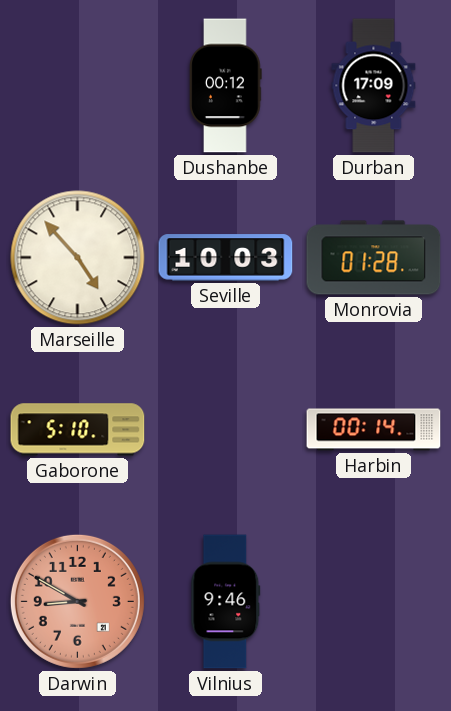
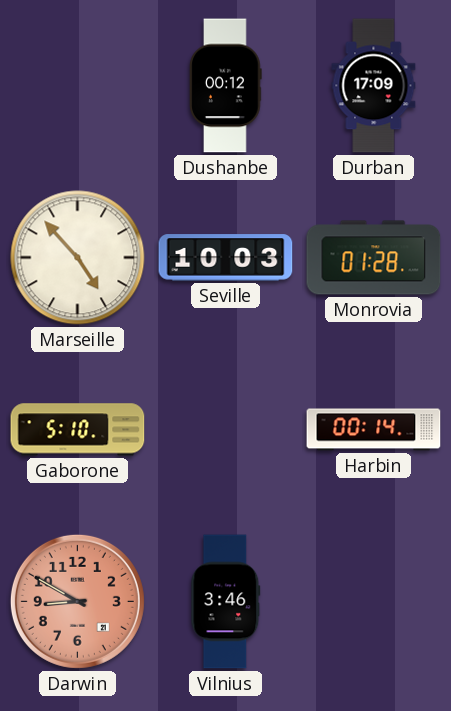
Vilnius: 9:46 -> 3:46 (226, 602)
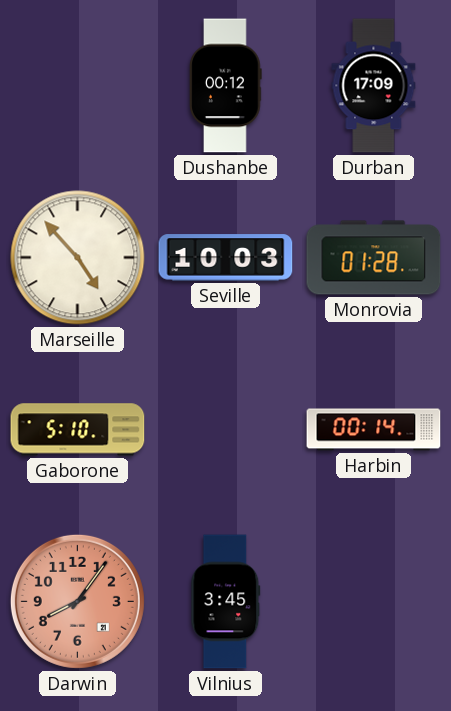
Darwin: 8:50 -> 8:06 (77, 601)
Vilnius: 3:46 -> 3:45 (226, 602)
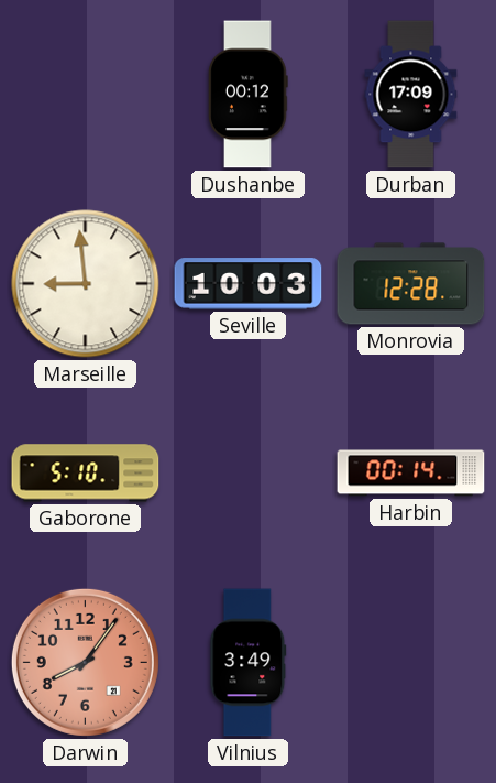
Marseille: 4:53 -> 8:59 (86, 284)
Monrovia: 01:28 -> 12:28 (411, 284)
Vilnius: 3:45 -> 3:49 (249, 663)
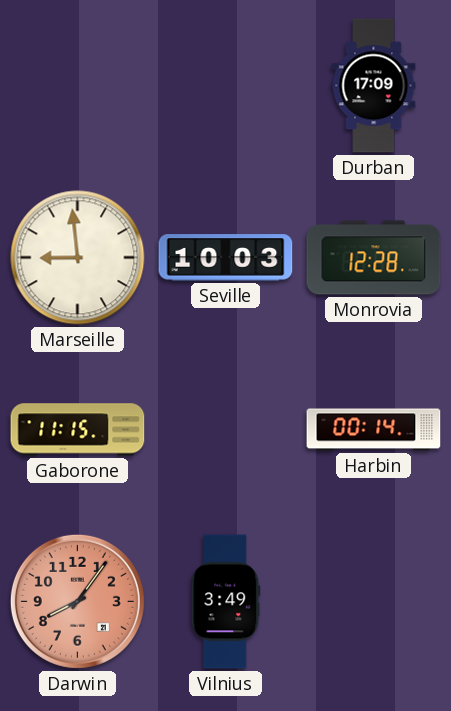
Dushanbe: 00:12 -> none (249, 95)
Gaborone: 5:10 -> 11:15 (78, 430)
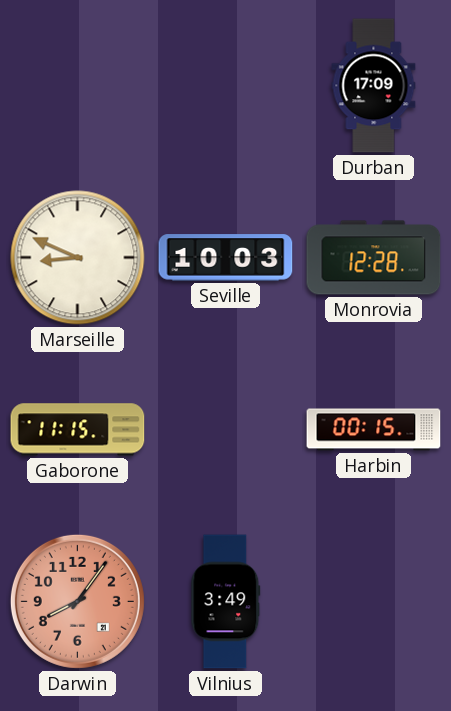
Marseille: 8:59 -> 8:49 (78, 258)
Harbin: 00:14 -> 00:15 (374, 430)
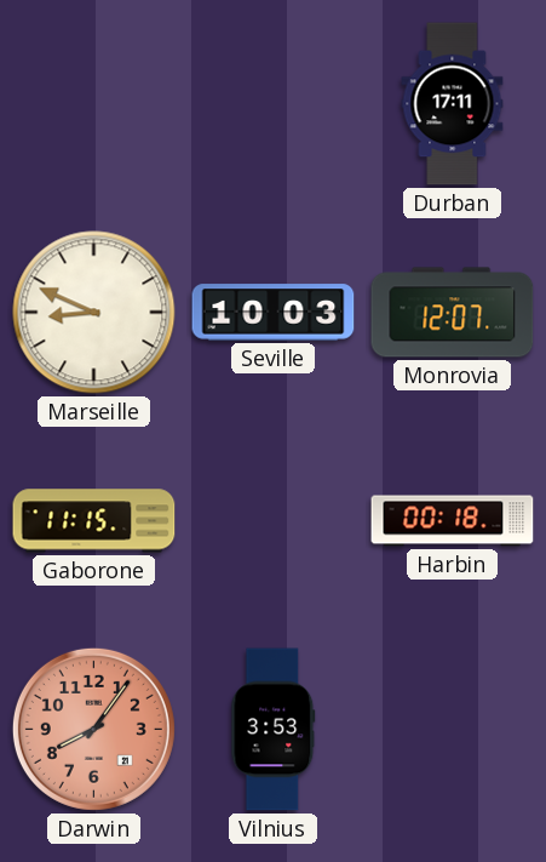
Durban: 17:09 -> 17:11 (453, 104)
Monrovia: 12:28 -> 12:07 (453, 313)
Harbin: 00:15 -> 00:18 (453, 521)
Vilnius: 3:49 -> 3:53 (274, 730)
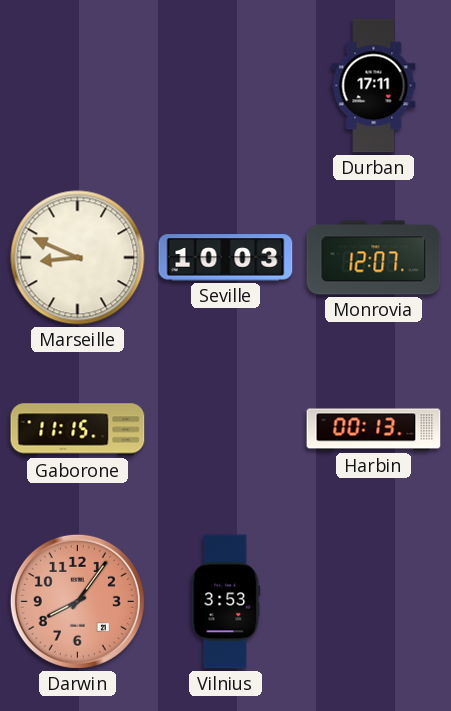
Harbin: 00:18 -> 00:13 (374, 430)
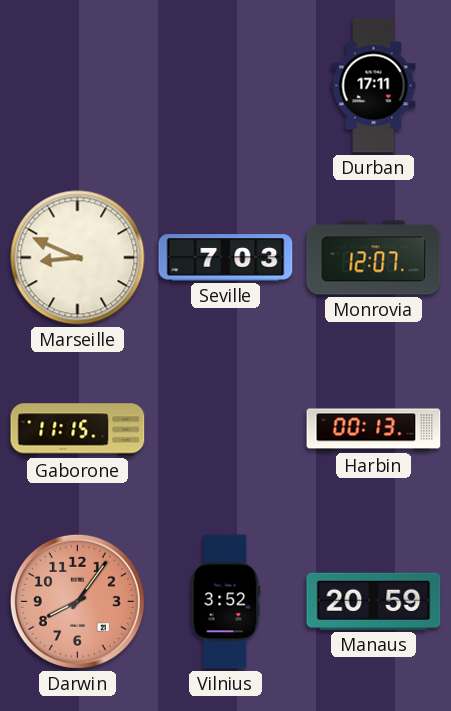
Seville: 10:03 -> 7:03 (226, 258)
Vilnius: 3:53 -> 3:52 (226, 602)
Manaus: none -> 20:59 (374, 601)
